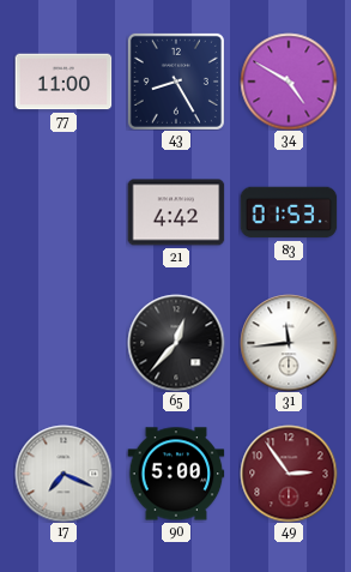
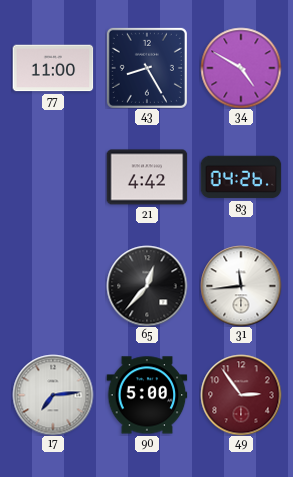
83: 01:53 -> 04:26 (241, 177)
17: 7:19 -> 7:14 (53, 395)
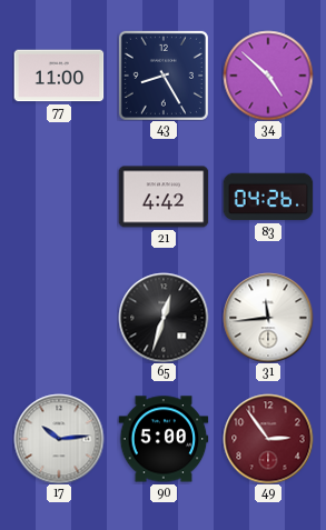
34: 4:50 -> 4:52 (268, 76)
65: 12:37 -> 12:33 (164, 318)
17: 7:14 -> 10:14 (59, 439)
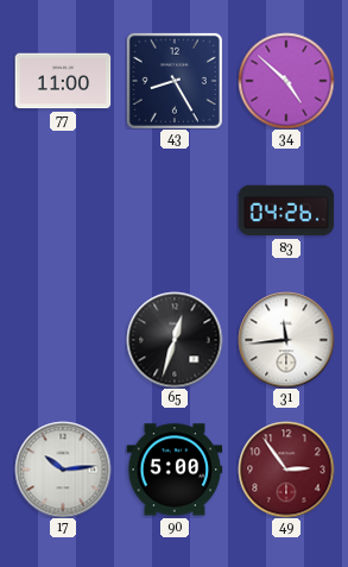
21: 4:42 -> none (164, 197)
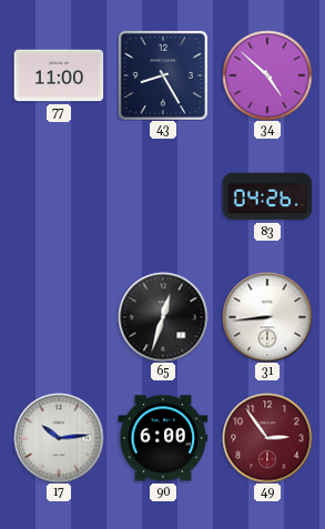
31: 11:44 -> 8:44 (267, 317)
90: 5:00 -> 6:00 (163, 438)
